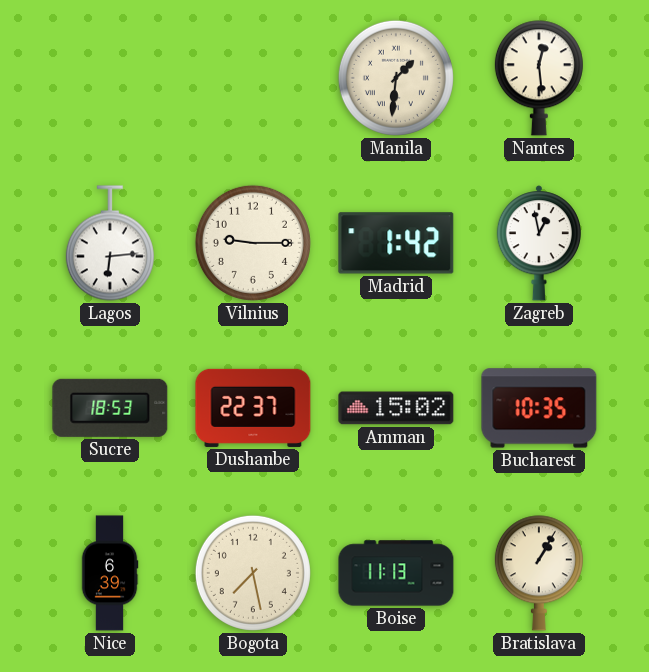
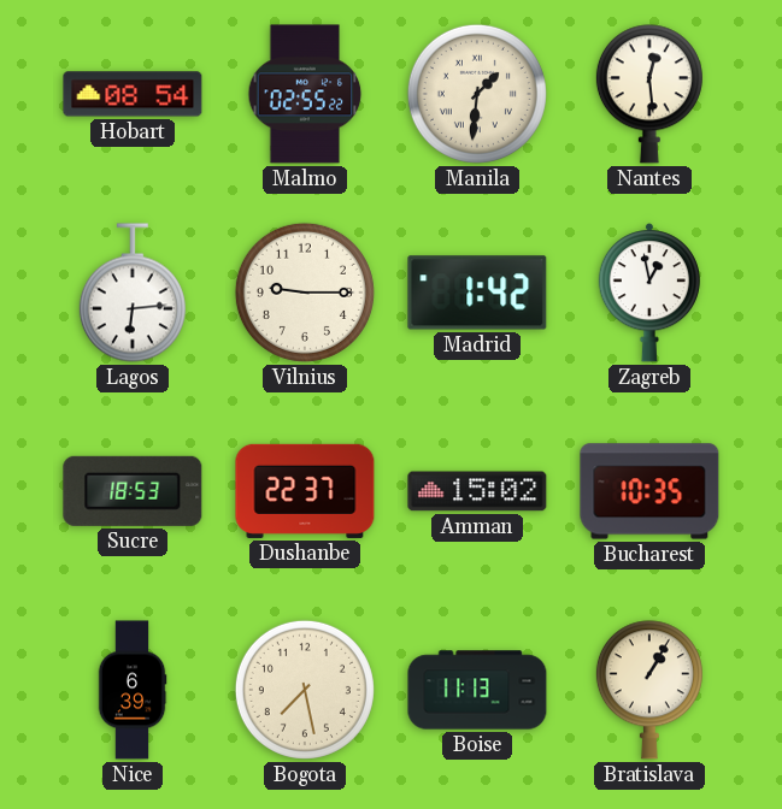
Hobart: none -> 08:54 (133, 94)
Malmo: none -> 02:55 (305, 94)
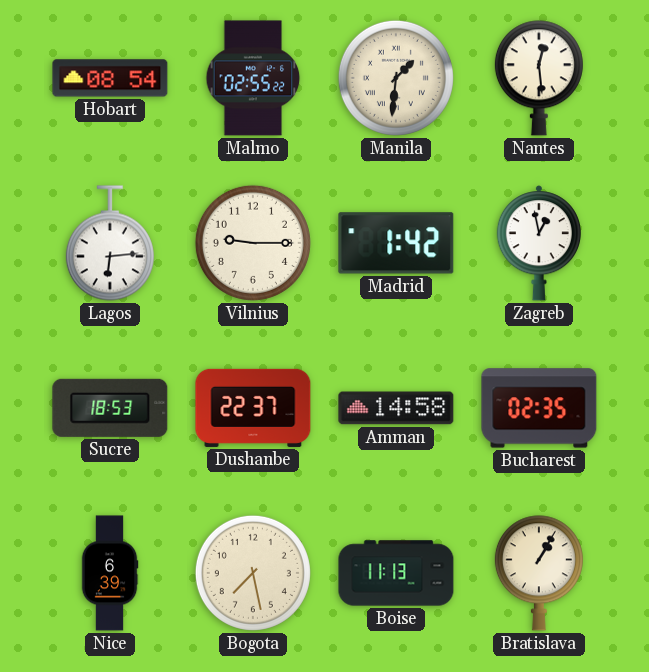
Amman: 15:02 -> 14:58 (396, 408)
Bucharest: 10:35 -> 02:35 (539, 408)
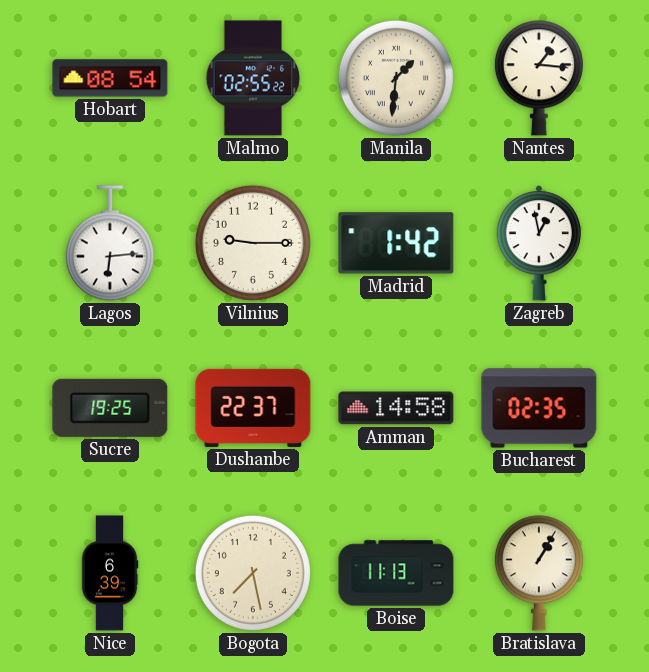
Nantes: 12:29 -> 1:16 (539, 78)
Sucre: 18:53 -> 19:25 (110, 408)
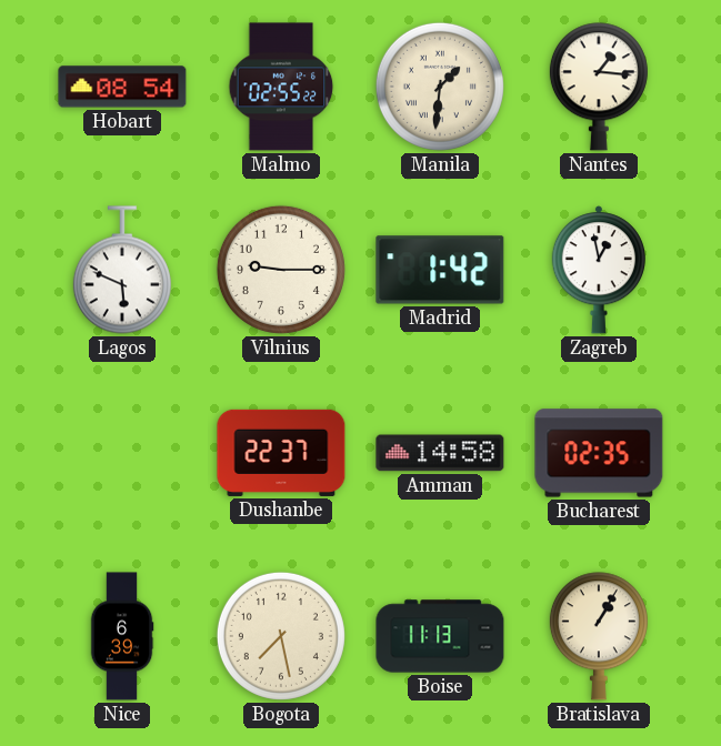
Lagos: 6:14 -> 5:49 (122, 270)
Sucre: 19:25 -> none (110, 408)
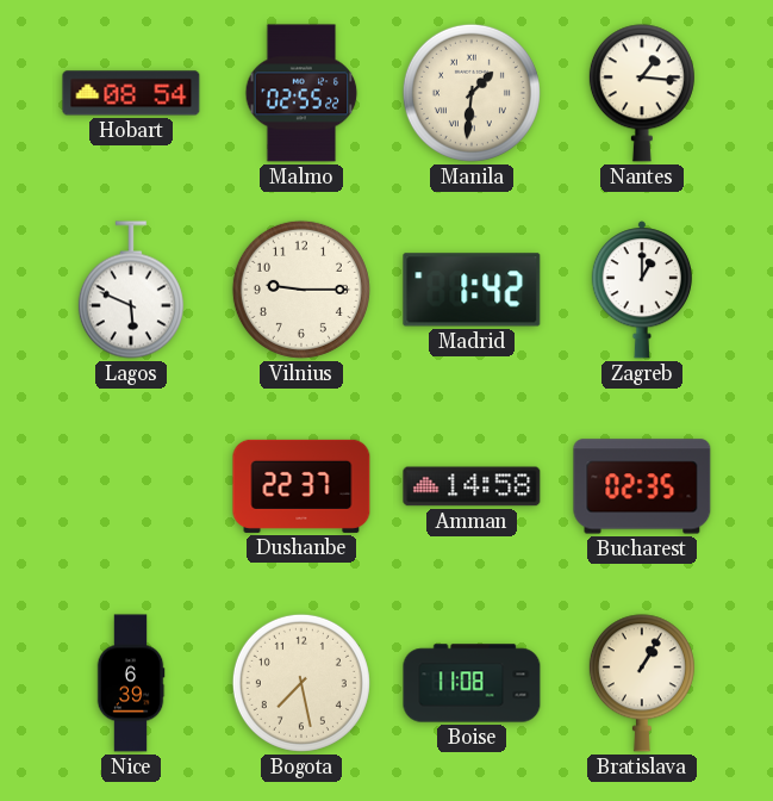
Zagreb: 12:58 -> 1:00 (641, 290)
Boise: 11:13 -> 11:08 (472, 683)
